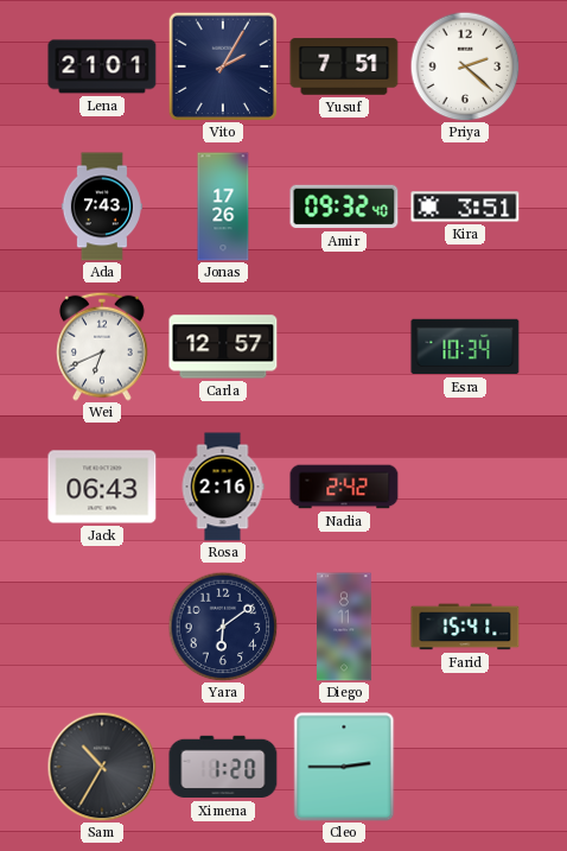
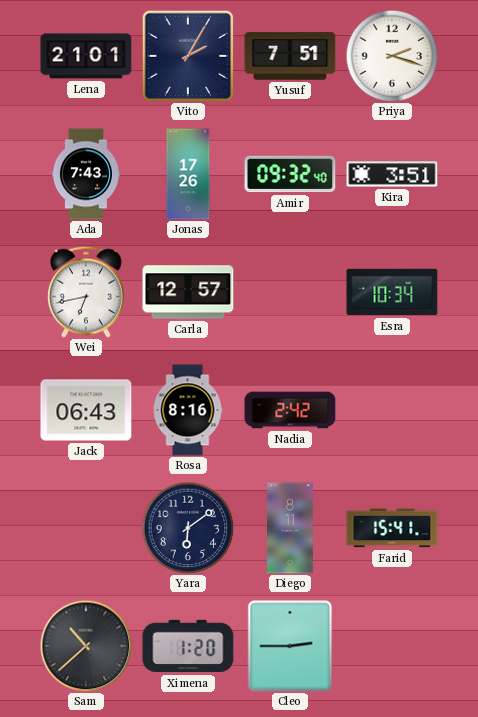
Priya: 2:22 -> 2:18 (392, 56)
Wei: 6:41 -> 6:43 (87, 292)
Rosa: 2:16 -> 8:16 (188, 410)
Sam: 10:35 -> 10:38 (86, 646)
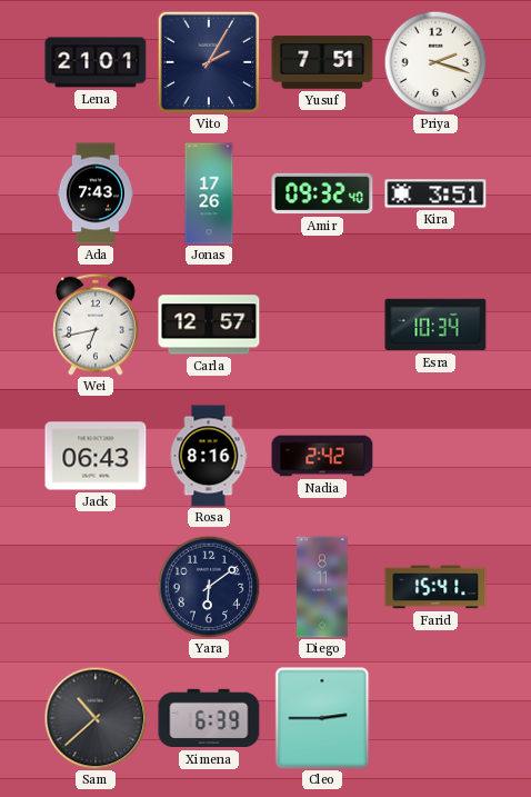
Ximena: 1:20 -> 6:39 (209, 718)
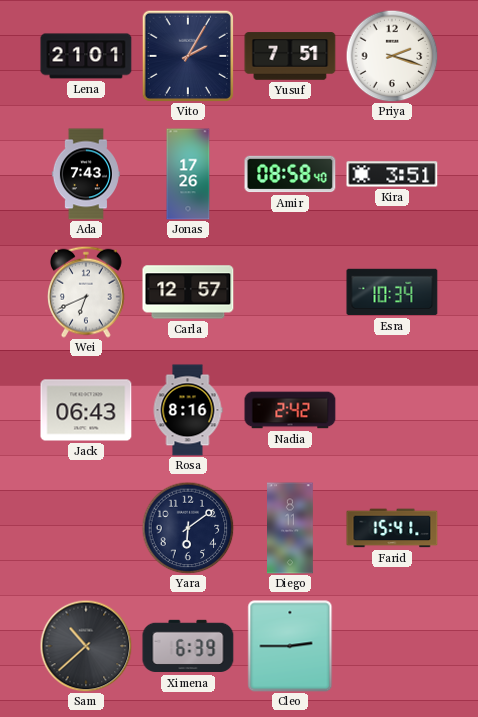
Amir: 09:32 -> 08:58 (290, 174)
Wei: 6:43 -> 6:41 (87, 292)
